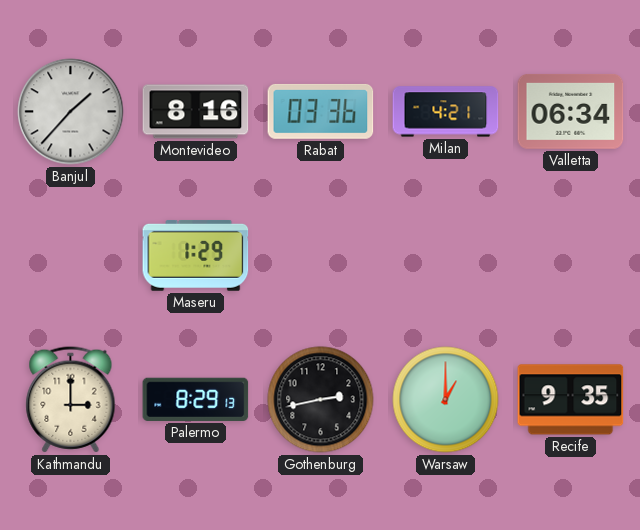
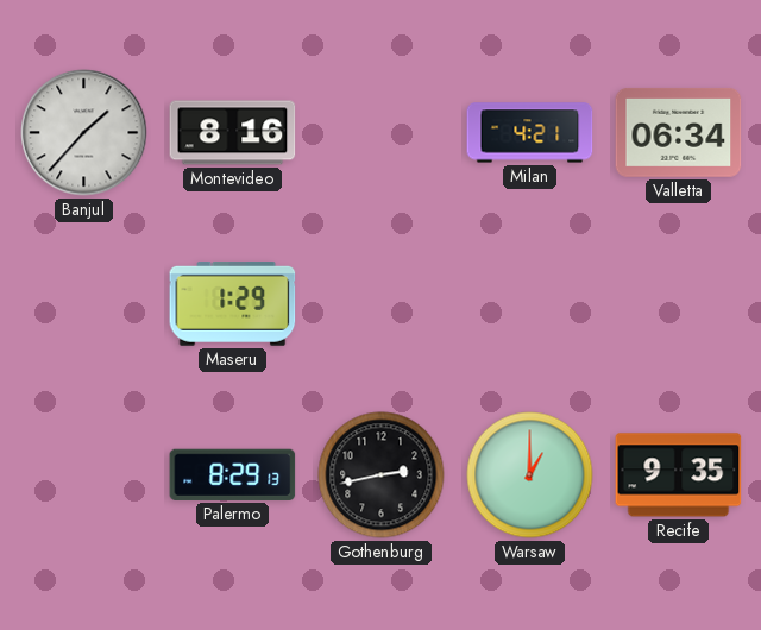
Rabat: 03:36 -> none (321, 111)
Kathmandu: 3:00 -> none (71, 400)
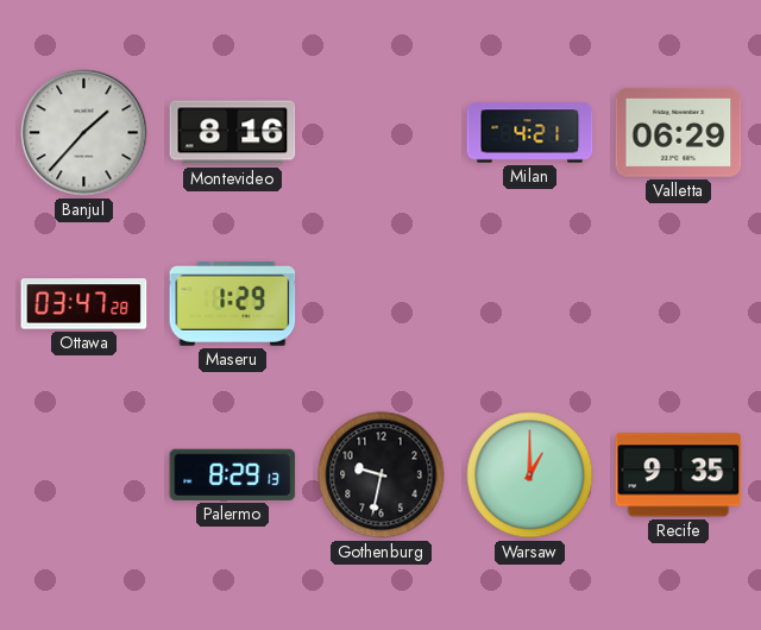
Valletta: 06:34 -> 06:29 (679, 132)
Ottawa: none -> 03:47 (84, 304)
Gothenburg: 2:43 -> 9:32 (382, 475)
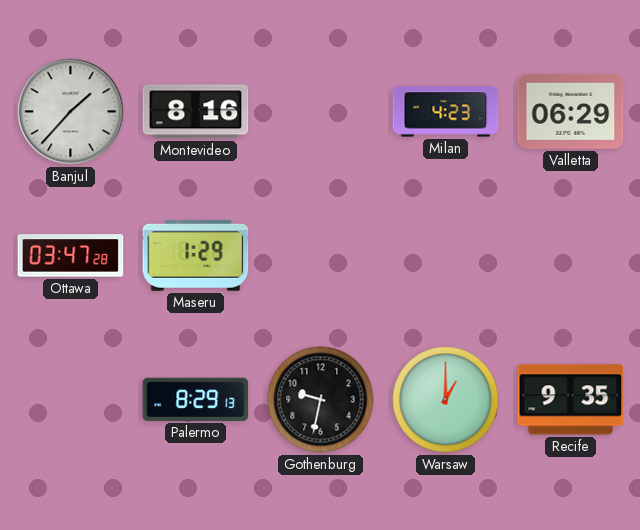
Milan: 4:21 -> 4:23 (446, 112)
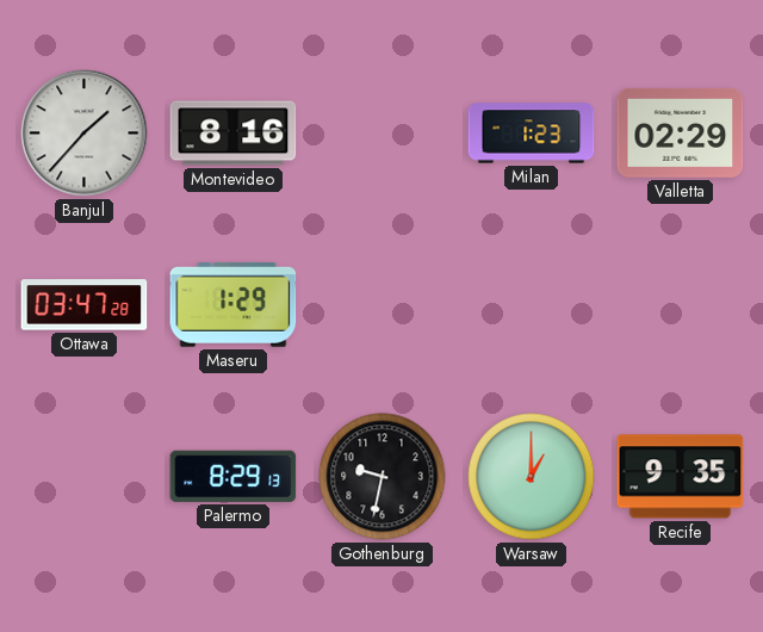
Milan: 4:23 -> 1:23 (532, 134)
Valletta: 06:29 -> 02:29 (681, 132)
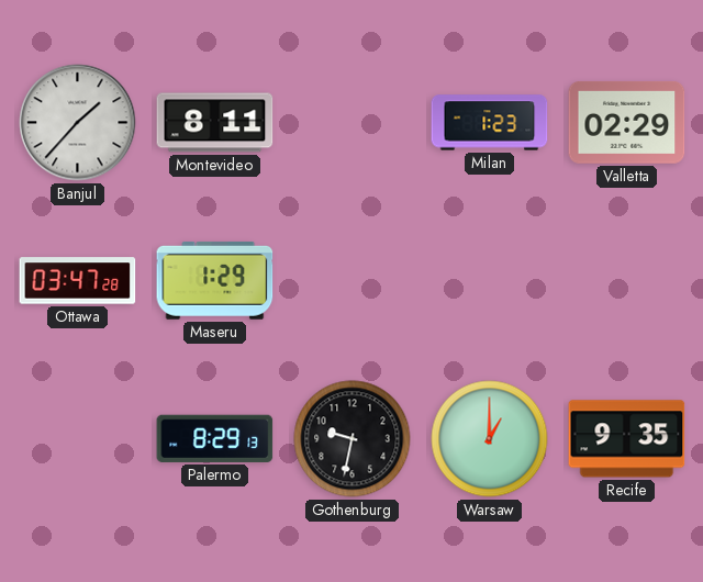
Montevideo: 8:16 -> 8:11 (215, 123)
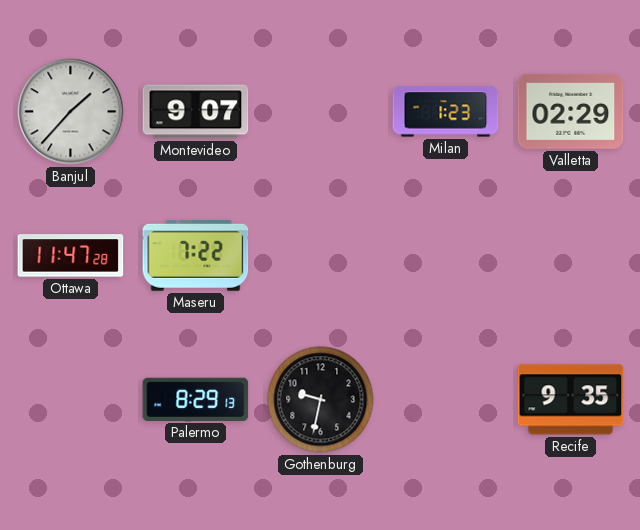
Montevideo: 8:11 -> 9:07 (196, 112)
Ottawa: 03:47 -> 11:47 (71, 256)
Maseru: 1:29 -> 7:22 (196, 255)
Warsaw: 1:00 -> none (490, 439)
